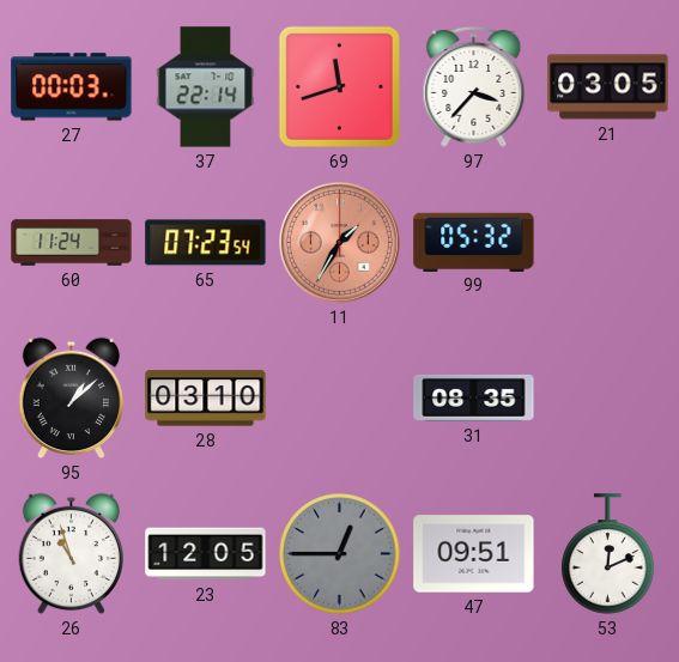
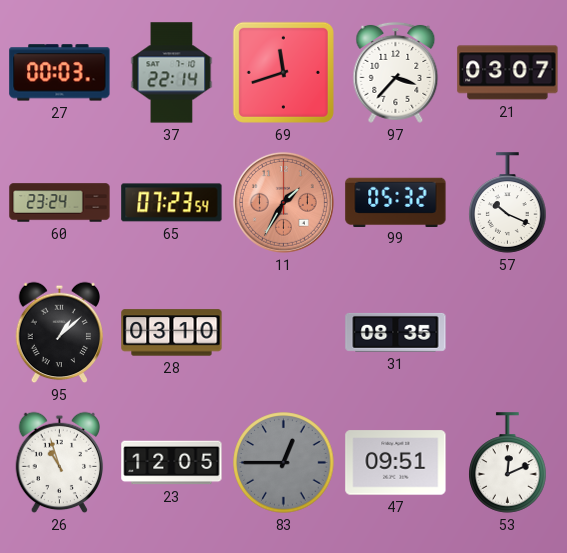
21: 03:05 -> 03:07 (508, 73)
60: 11:24 -> 23:24 (60, 203)
57: none -> 10:19 (508, 203)
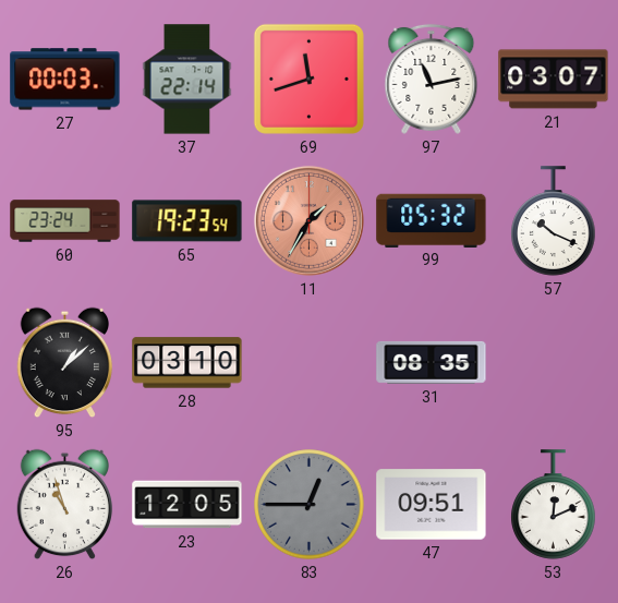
97: 3:37 -> 11:13 (432, 79)
65: 07:23 -> 19:23 (187, 221)
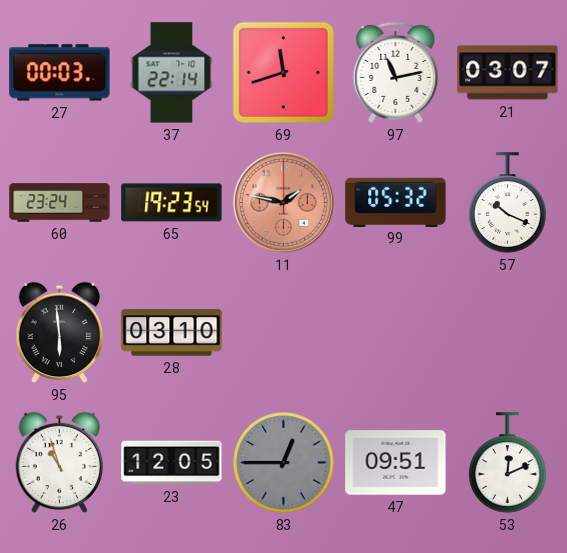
11: 1:35 -> 1:47 (283, 202)
95: 1:08 -> 5:59 (60, 333)
31: 08:35 -> none (432, 362)
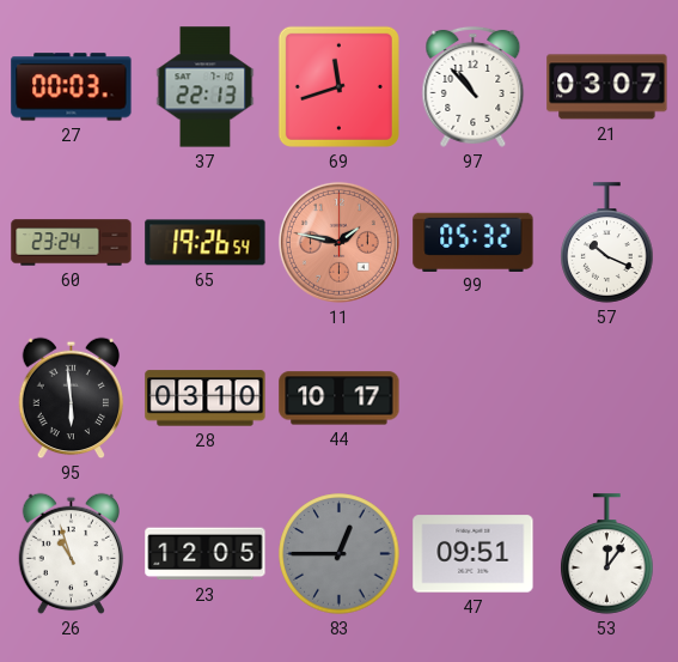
37: 22:14 -> 22:13 (206, 87)
97: 11:13 -> 10:53 (474, 86)
65: 19:23 -> 19:26 (206, 243)
44: none -> 10:17 (340, 399)
53: 12:11 -> 12:06 (607, 554)
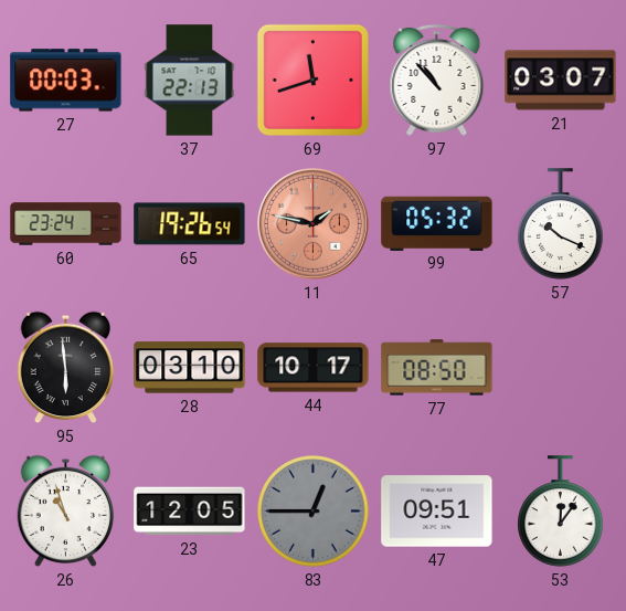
77: none -> 08:50 (437, 368)
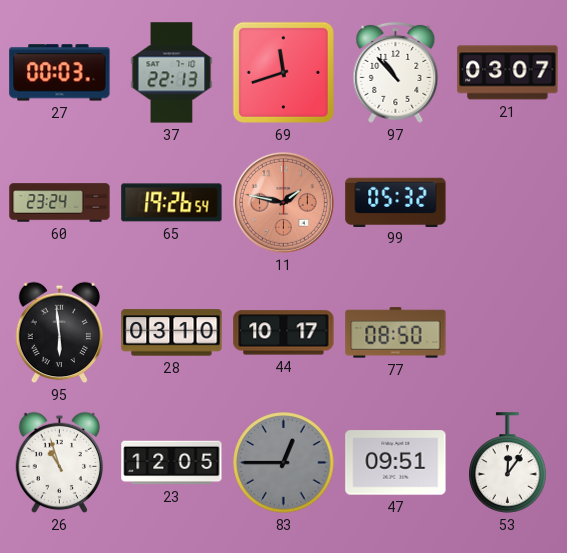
57: 10:19 -> none (561, 224)
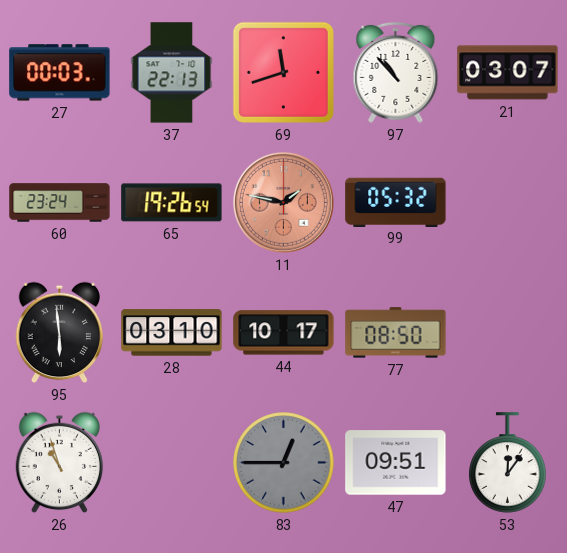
23: 12:05 -> none (172, 463)
